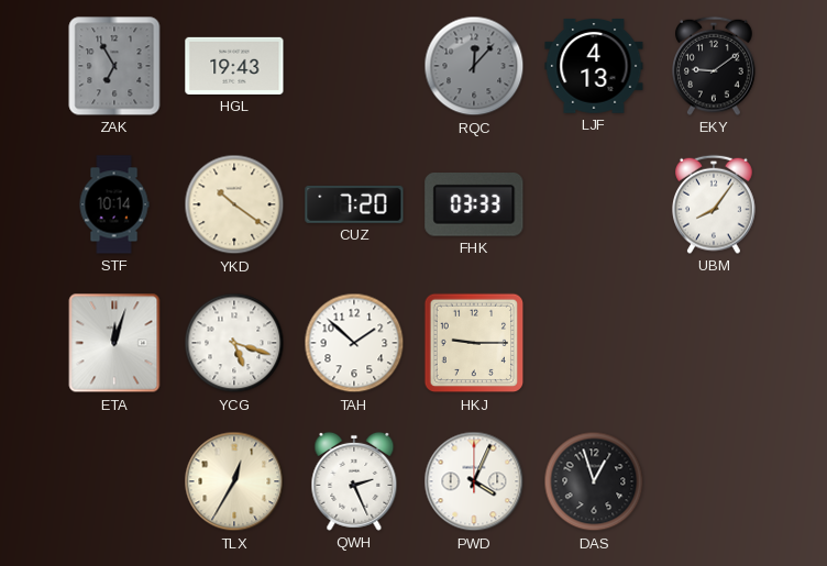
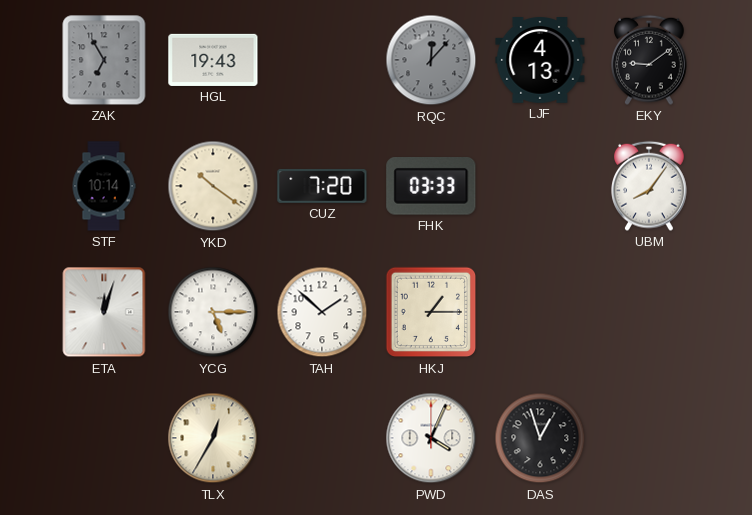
YCG: 5:18 -> 5:15 (213, 312)
HKJ: 9:15 -> 1:15 (431, 312)
QWH: 2:26 -> none (354, 481)
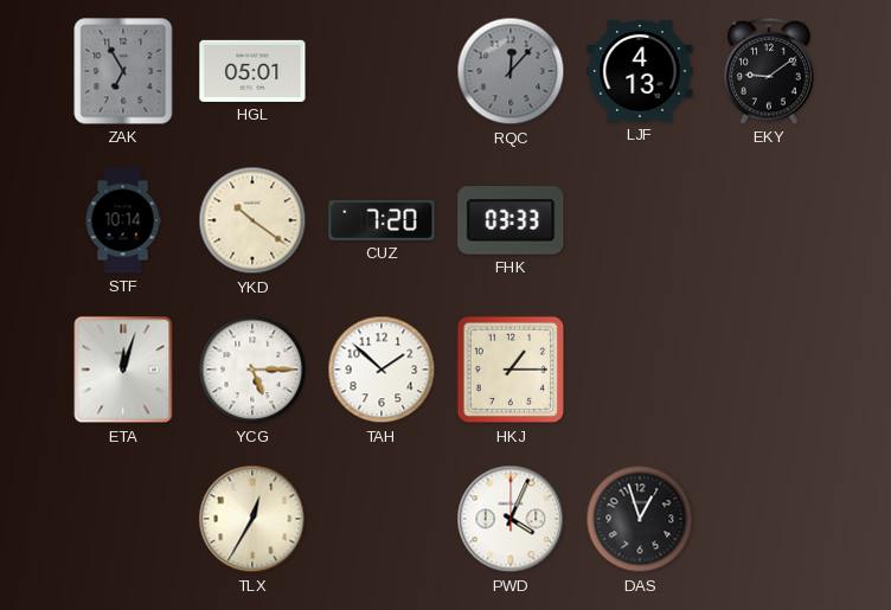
HGL: 19:43 -> 05:01 (252, 71)
UBM: 8:06 -> none (650, 186)
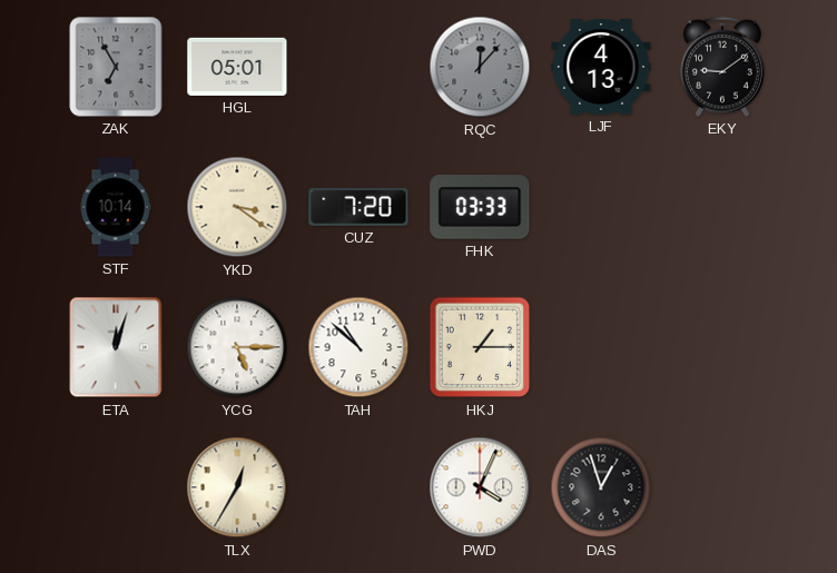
YKD: 10:21 -> 3:21 (237, 207)
TAH: 1:52 -> 10:52 (358, 347)
